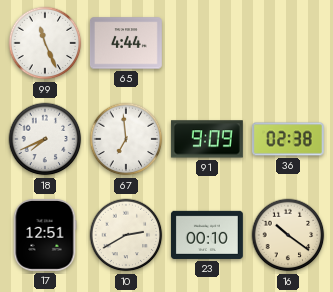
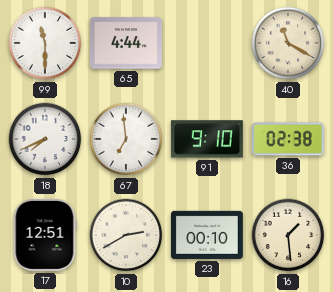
99: 11:26 -> 11:30 (45, 43)
40: none -> 11:20 (288, 43)
91: 9:09 -> 9:10 (207, 139)
16: 10:21 -> 1:29 (288, 235)
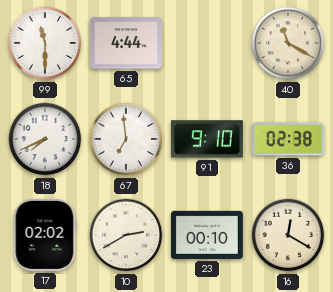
17: 12:51 -> 02:02 (45, 235)
16: 1:29 -> 12:20 (288, 235)
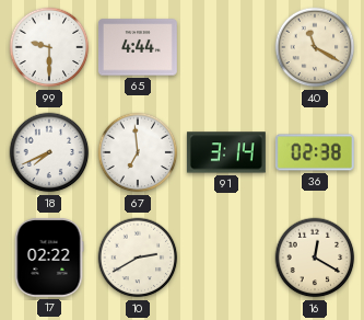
99: 11:30 -> 9:30 (49, 47)
91: 9:10 -> 3:14 (226, 152)
17: 02:02 -> 02:22 (49, 258)
23: 00:10 -> none (207, 235)
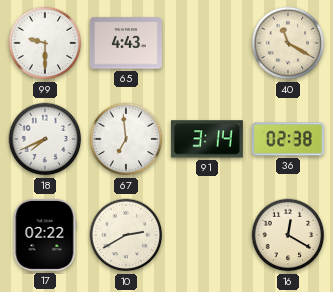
65: 4:44 -> 4:43 (126, 43)
